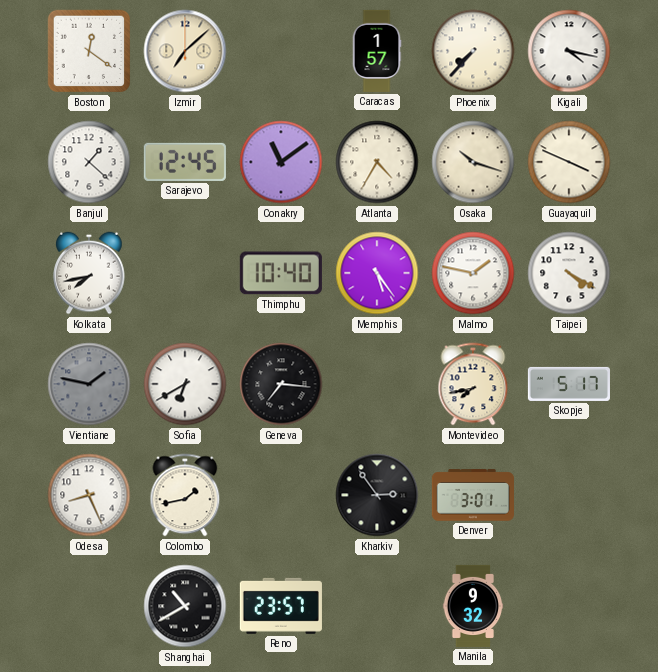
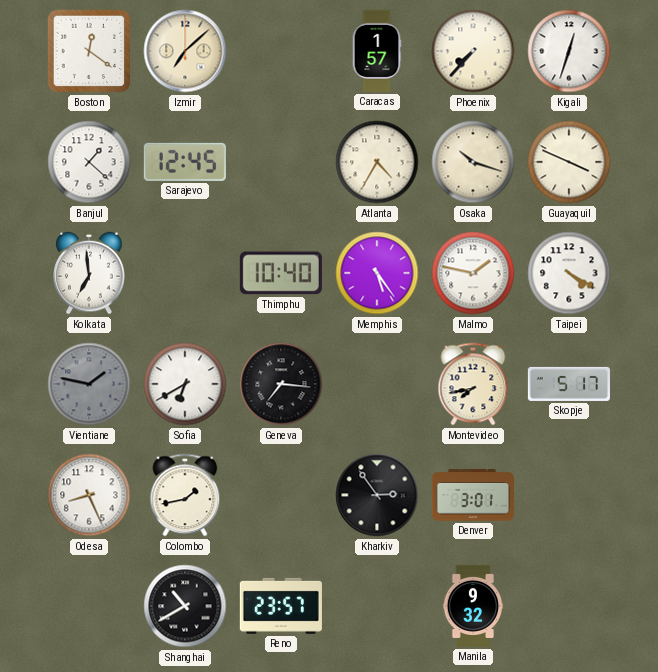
Kigali: 4:17 -> 12:33 (569, 51)
Conakry: 11:09 -> none (281, 162)
Kolkata: 7:43 -> 6:59 (89, 273)
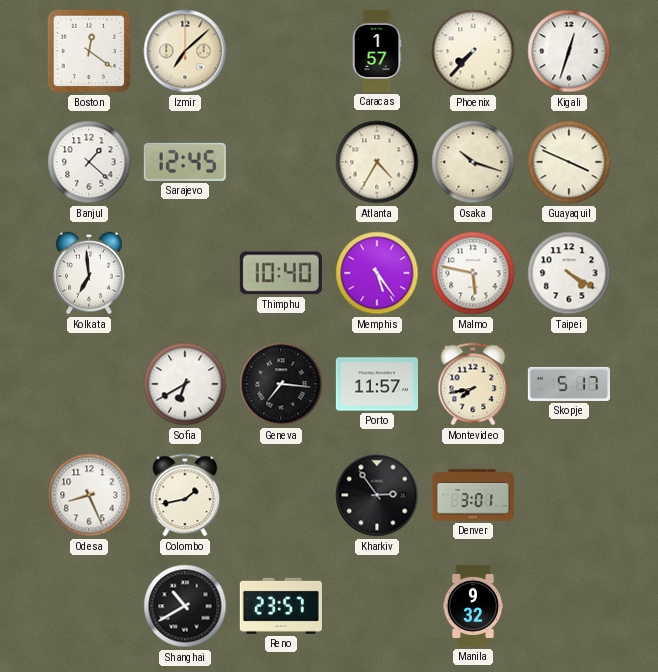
Malmo: 1:47 -> 5:47 (473, 273)
Vientiane: 1:47 -> none (89, 384)
Porto: none -> 11:57 (377, 384)
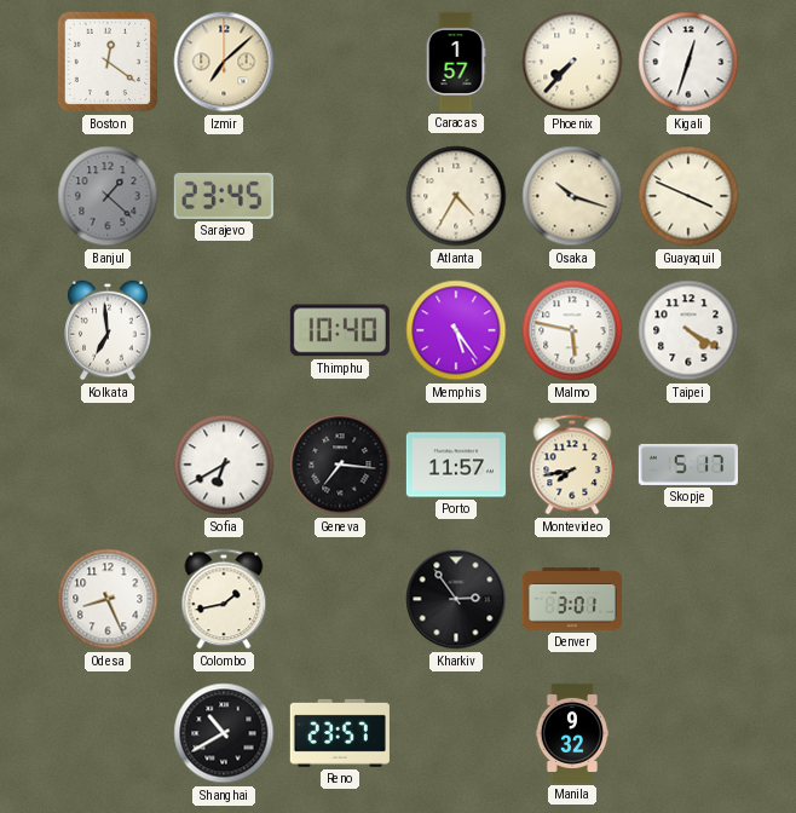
Banjul dial: white -> grey (108, 196)
Sarajevo: 12:45 -> 23:45 (224, 196)
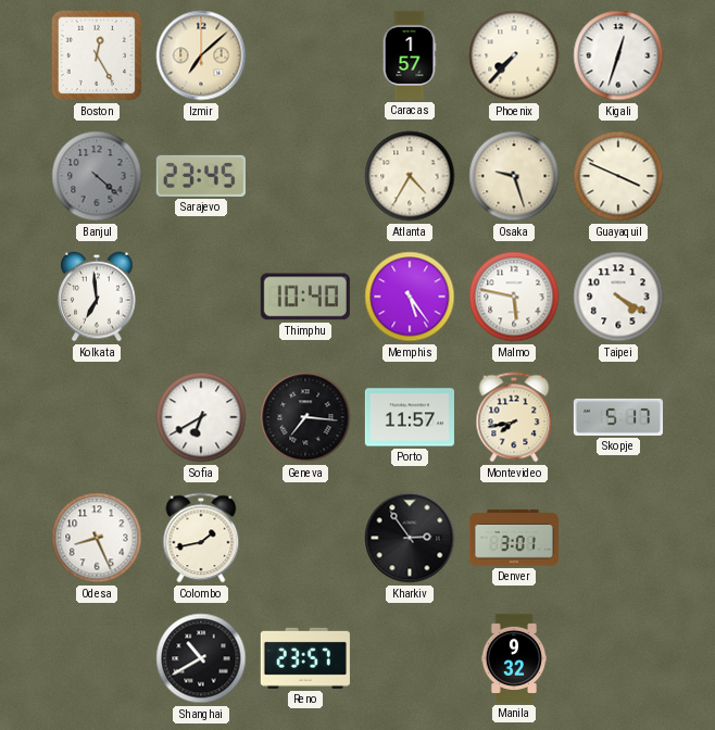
Boston: 12:21 -> 12:25 (97, 55)
Banjul: 1:22 -> 4:22 (97, 176)
Osaka: 10:18 -> 9:27 (514, 176)
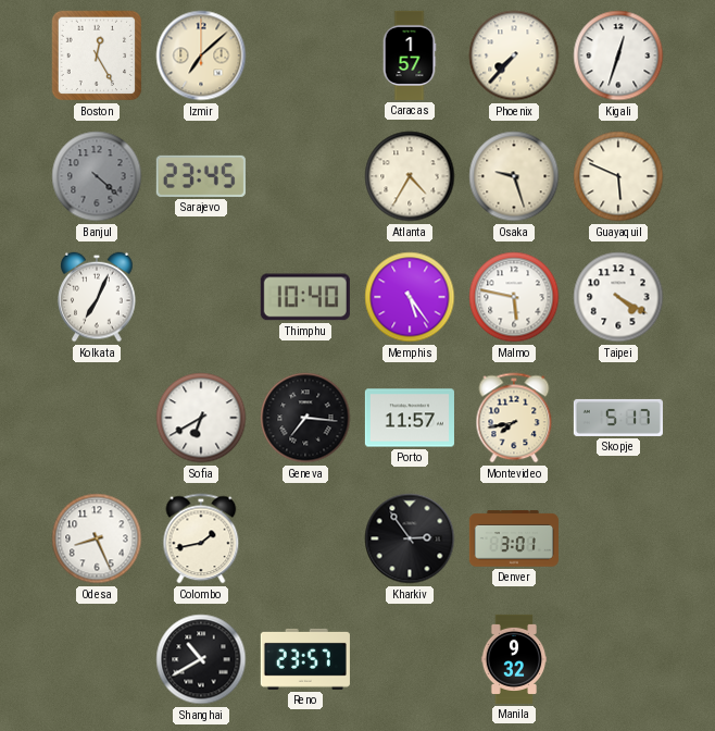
Guayaquil: 3:49 -> 5:49 (618, 176)
Kolkata: 6:59 -> 7:04 (97, 297)
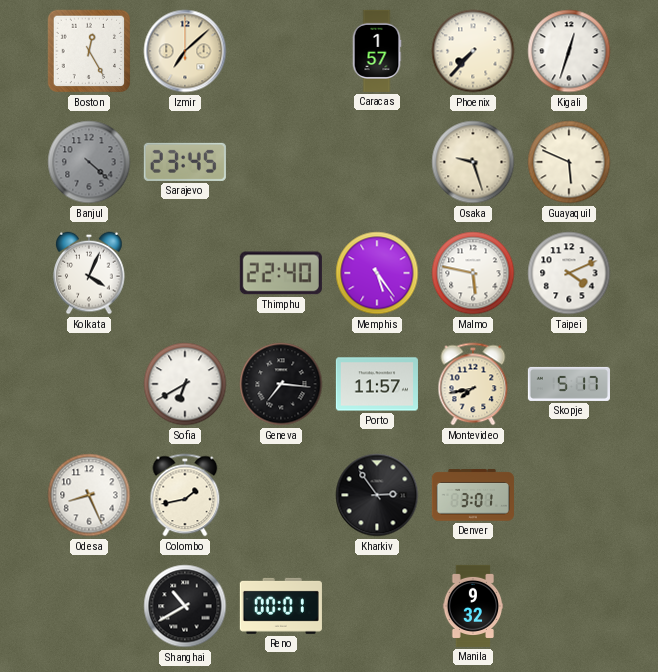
Atlanta: 4:35 -> none (410, 176)
Kolkata: 7:04 -> 4:04 (89, 273)
Thimphu: 10:40 -> 22:40 (281, 273)
Taipei: 4:20 -> 4:11 (569, 273)
Reno: 23:57 -> 00:01 (281, 606)
